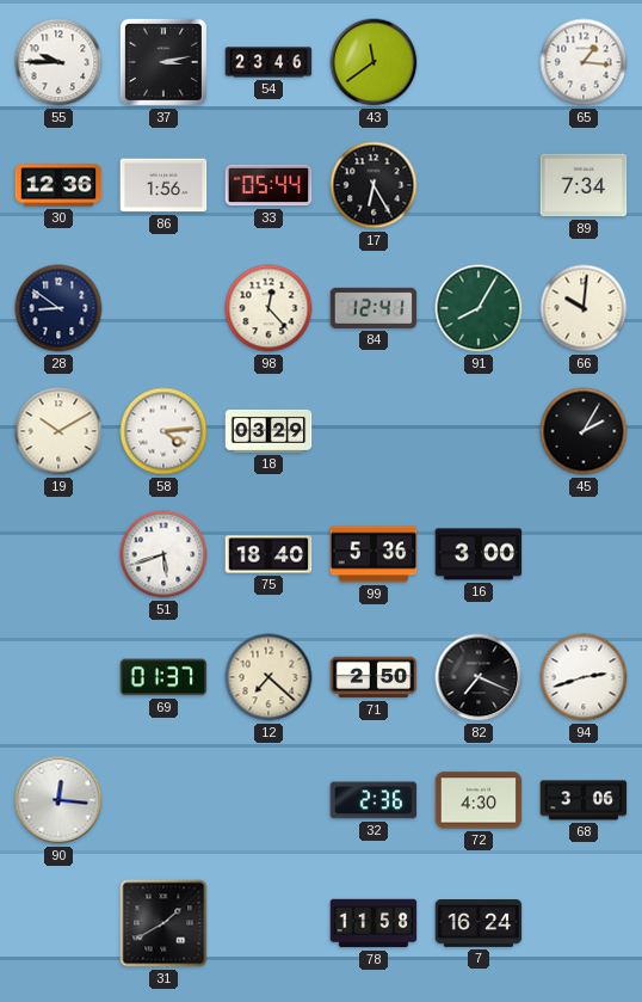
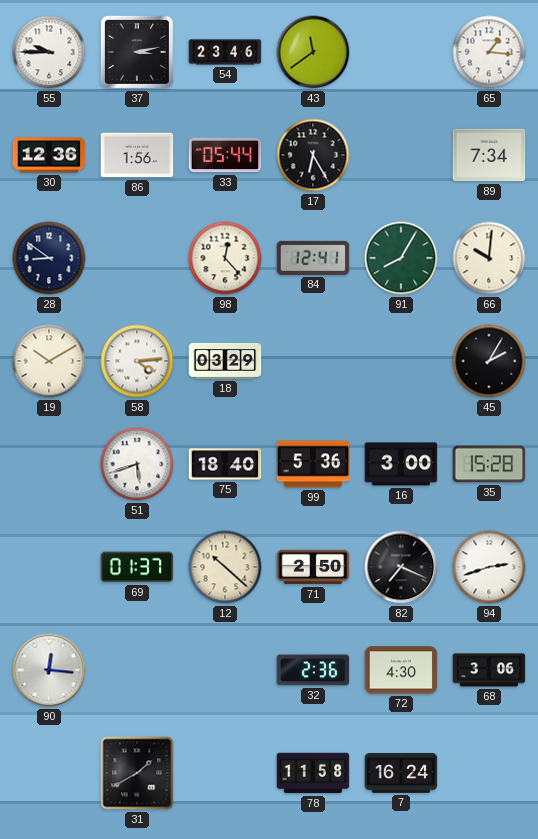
35: none -> 15:28 (489, 464)
12: 7:22 -> 10:22 (225, 567)
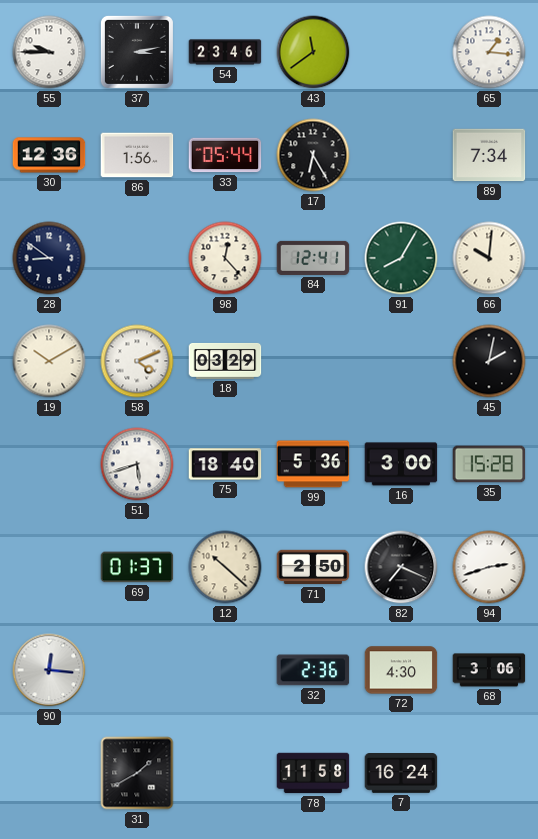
58: 4:14 -> 4:11 (137, 361)
45: 2:05 -> 2:02 (489, 361)
